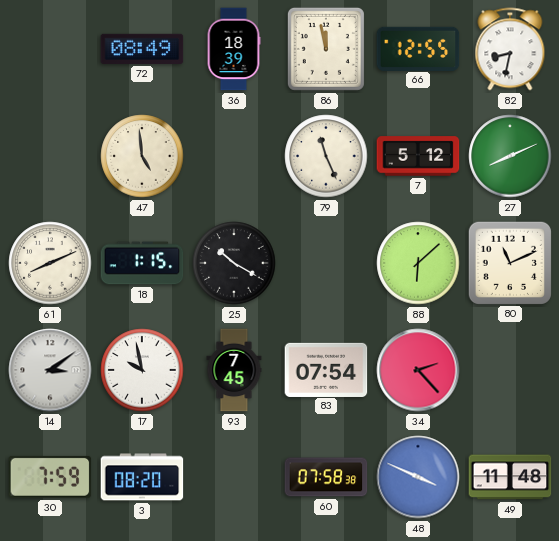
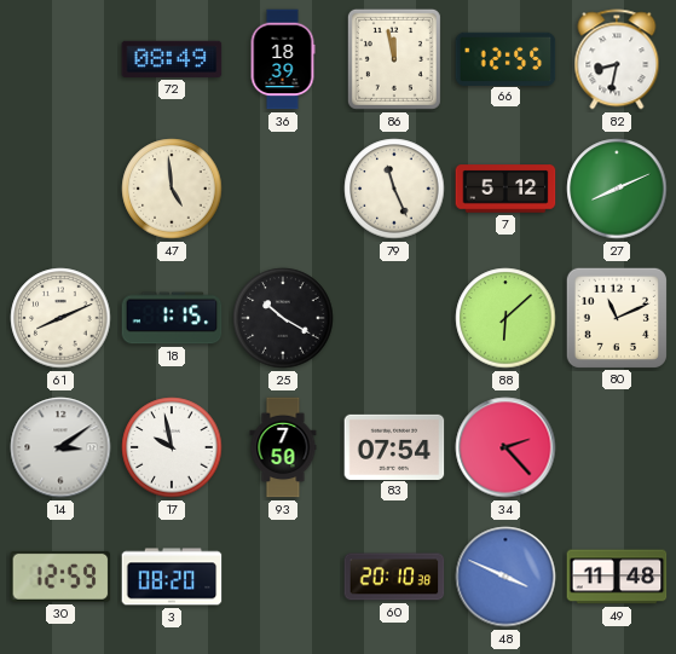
93: 7:45 -> 7:50 (283, 447)
30: 7:59 -> 12:59 (60, 577)
60: 07:58 -> 20:10 (394, 577)
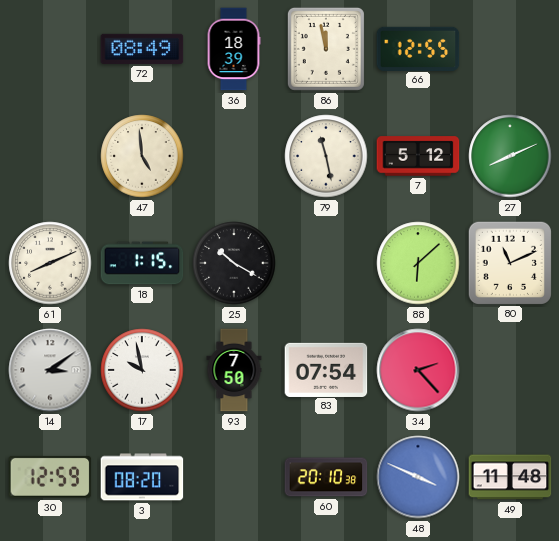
82: 8:32 -> none (617, 59)
79: 11:26 -> 11:28 (326, 156)
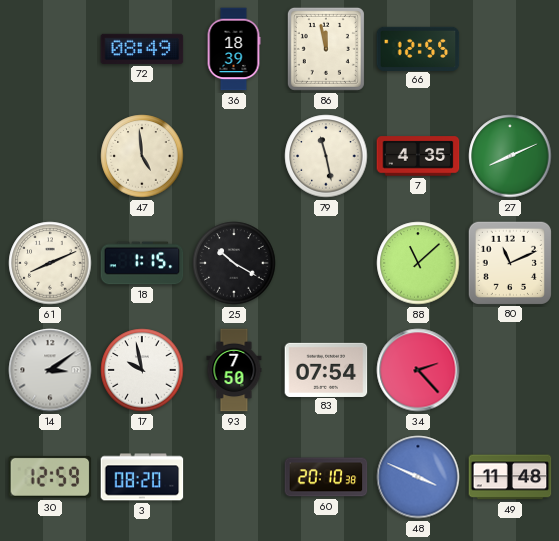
7: 5:12 -> 4:35 (418, 156)
88: 6:08 -> 11:08 (418, 263)
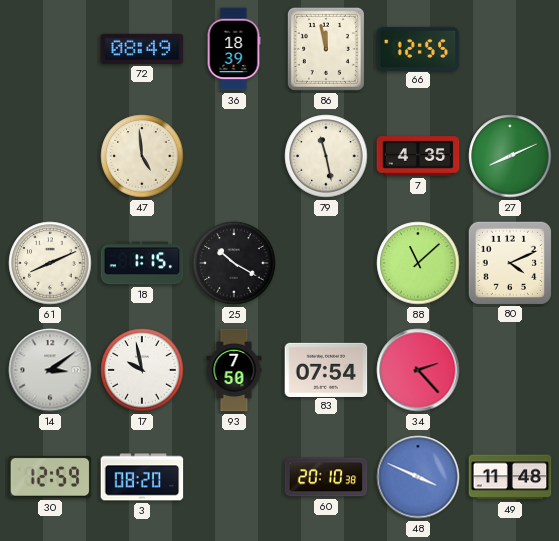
80: 11:11 -> 4:11 (509, 262)
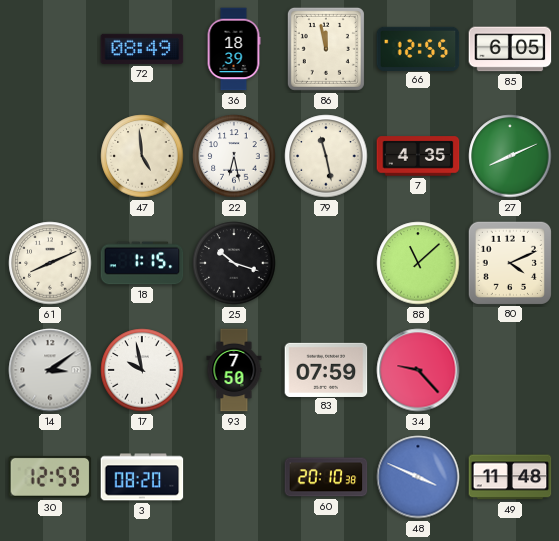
85: none -> 6:05 (510, 49)
22: none -> 6:28 (234, 156)
25: 10:20 -> 10:18 (234, 263)
83: 07:54 -> 07:59 (326, 369)
34: 2:23 -> 9:23 (418, 370)
